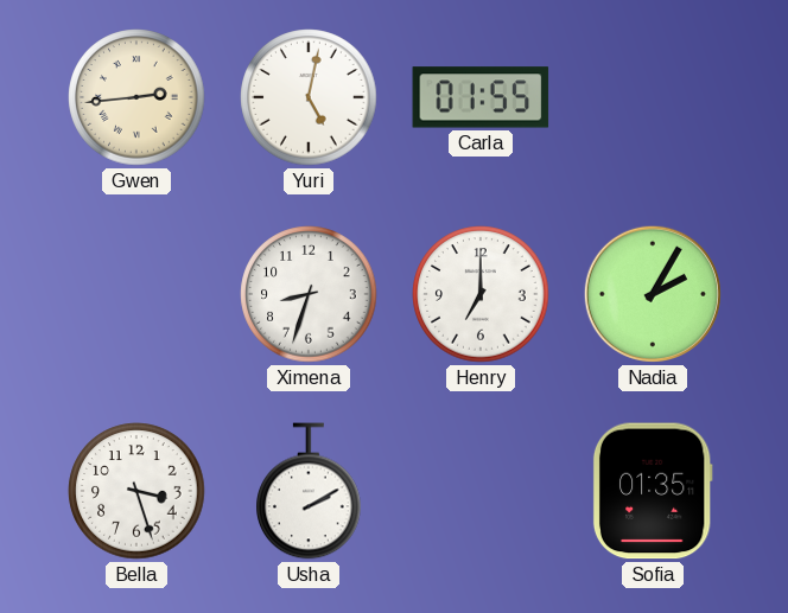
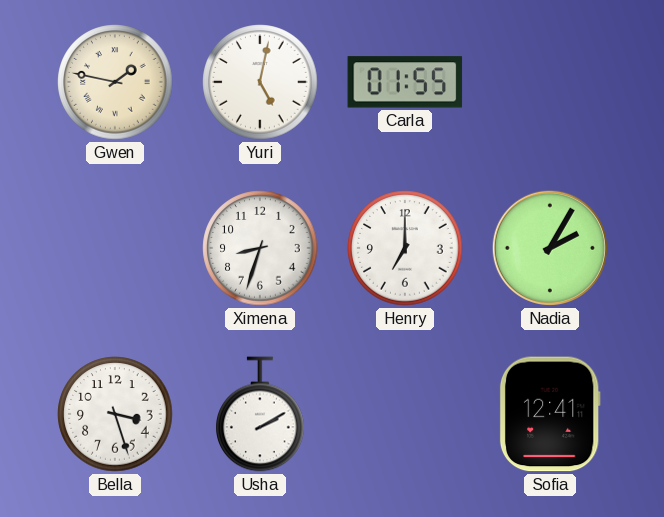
Gwen: 2:44 -> 1:47 (115, 82)
Sofia: 01:35 -> 12:41 (550, 414)
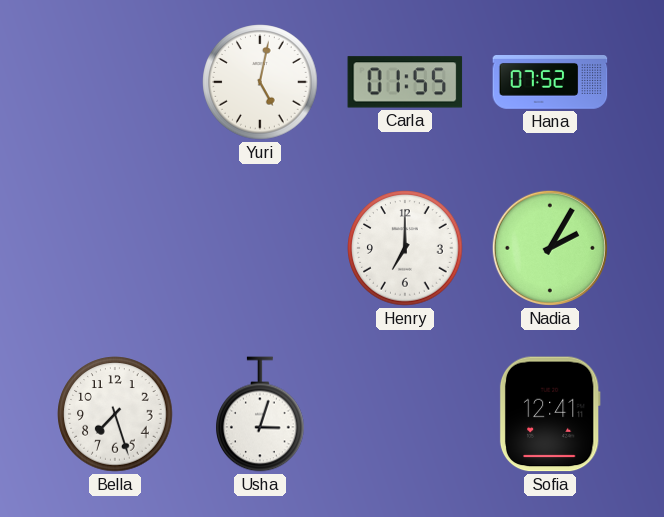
Gwen: 1:47 -> none (115, 82)
Hana: none -> 07:52 (550, 83)
Ximena: 8:33 -> none (260, 248)
Bella: 3:27 -> 7:27 (115, 414)
Usha: 2:10 -> 3:03 (260, 414)
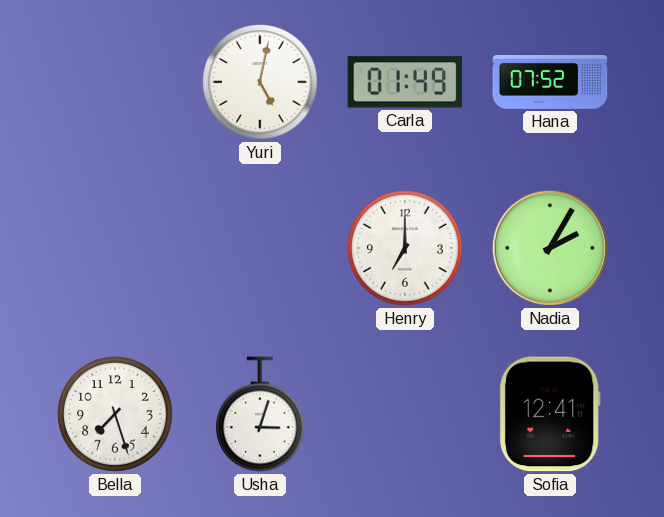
Carla: 01:55 -> 01:49 (405, 82)
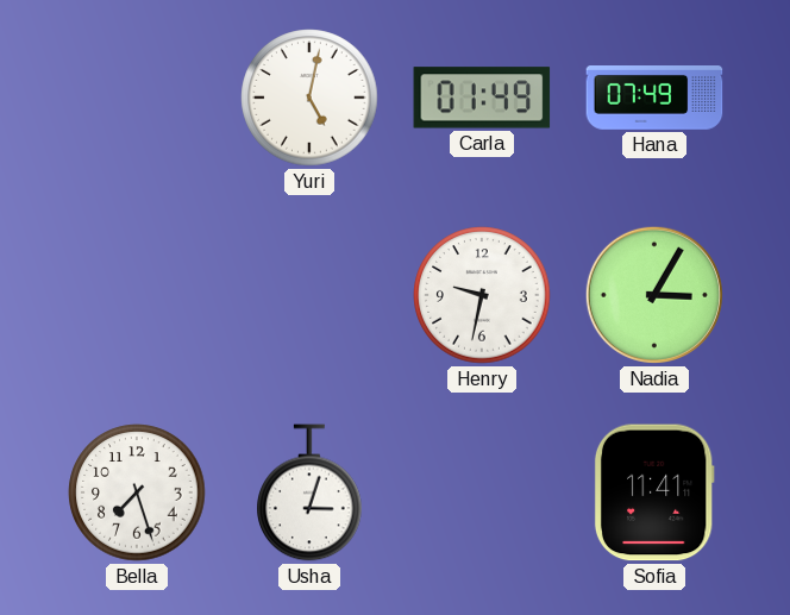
Hana: 07:52 -> 07:49 (654, 99)
Henry: 7:00 -> 9:32 (482, 295)
Nadia: 2:05 -> 3:05 (654, 295)
Sofia: 12:41 -> 11:41 (654, 492)
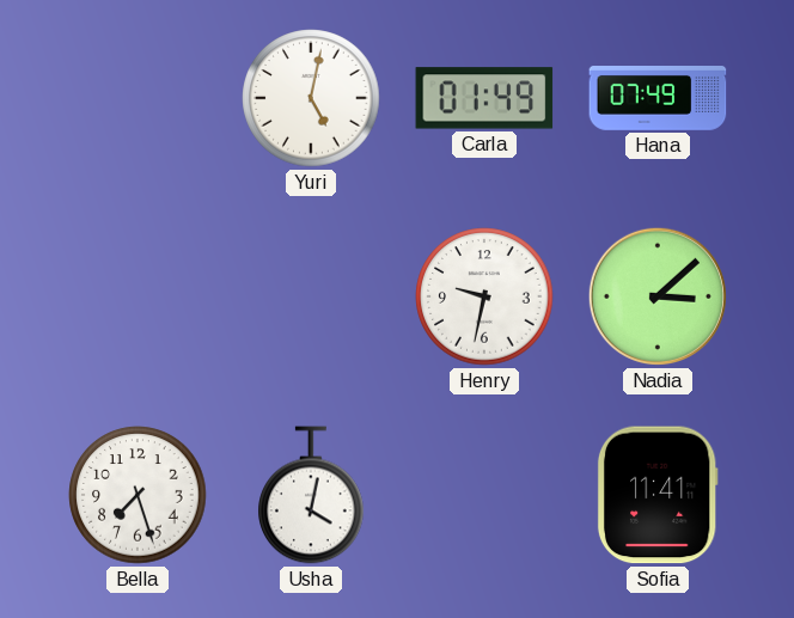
Nadia: 3:05 -> 3:08 (658, 296)
Usha: 3:03 -> 4:02 (311, 495)
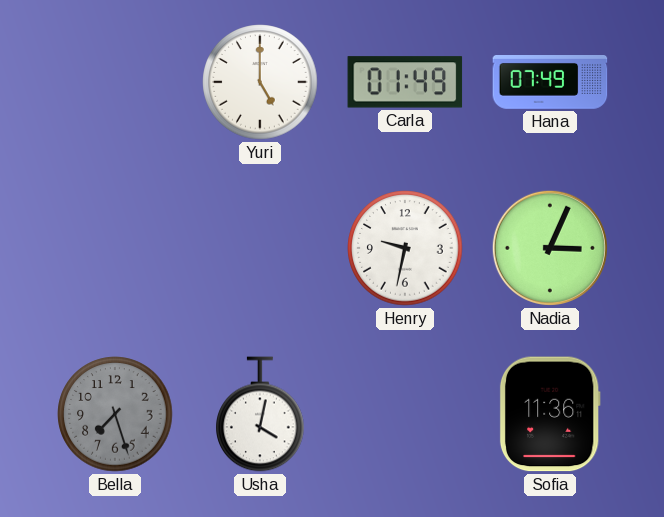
Yuri: 5:02 -> 5:00 (260, 82)
Nadia: 3:08 -> 3:04 (550, 248)
Bella dial: white -> grey (115, 414)
Sofia: 11:41 -> 11:36 (550, 414)
